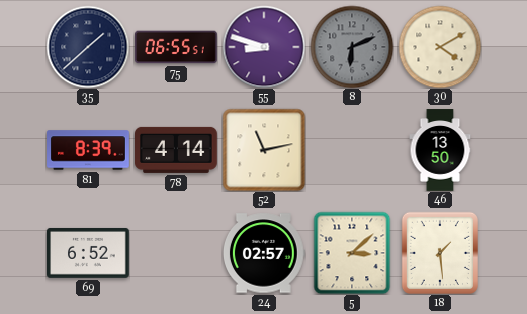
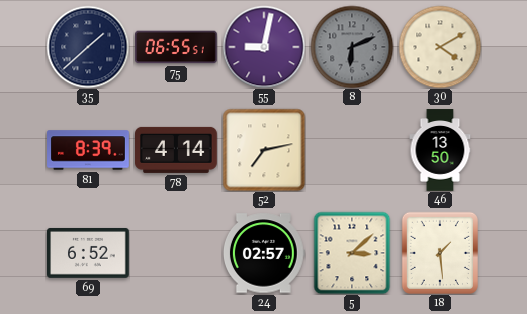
55: 8:48 -> 9:02 (264, 47)
52: 11:13 -> 7:13 (264, 150)
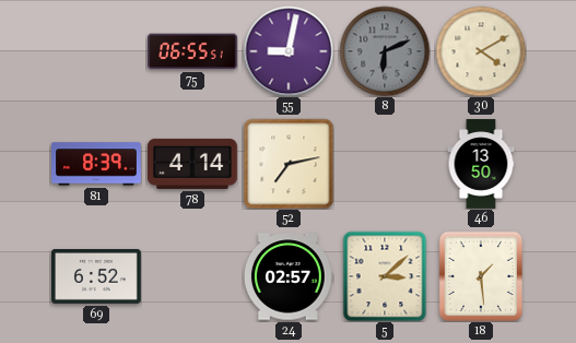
35: 1:38 -> none (88, 47)
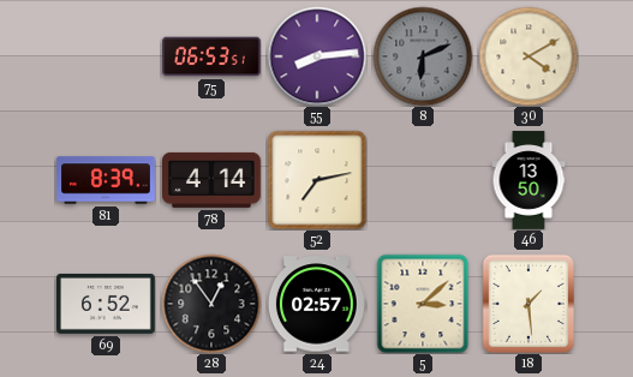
75: 06:55 -> 06:53 (211, 56)
55: 9:02 -> 8:14 (317, 56)
28: none -> 12:54 (211, 304)
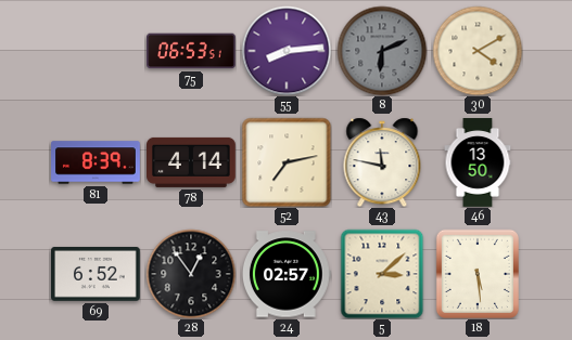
43: none -> 11:47 (382, 162)
18: 1:29 -> 5:29 (478, 274)
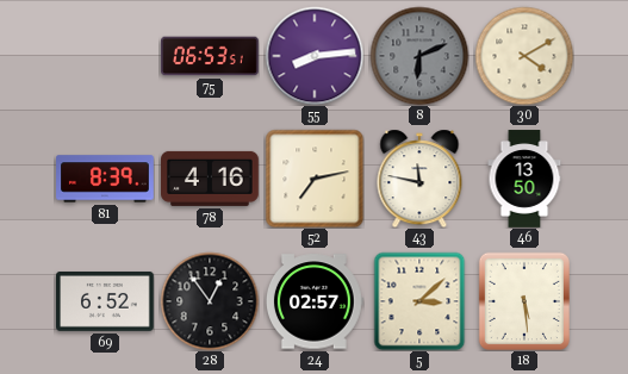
78: 4:14 -> 4:16 (210, 179)
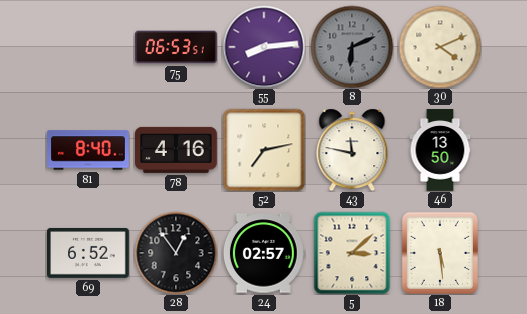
30: 4:10 -> 4:11 (440, 47)
81: 8:39 -> 8:40 (88, 150)
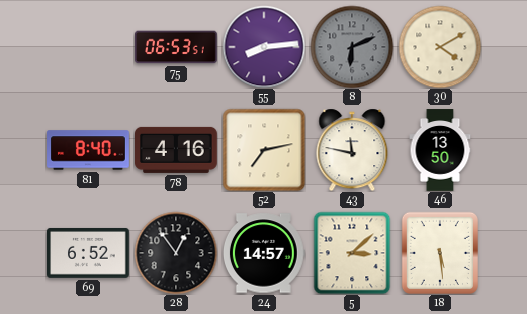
30: 4:11 -> 4:10 (440, 47)
24: 02:57 -> 14:57 (264, 253)
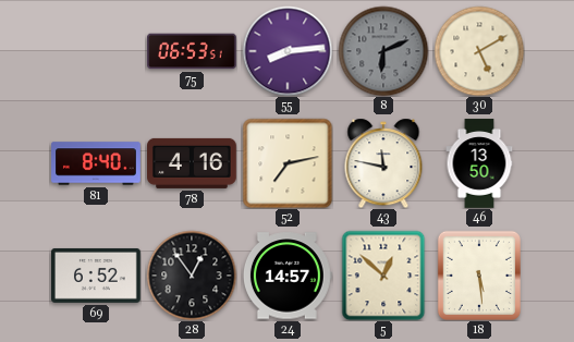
30: 4:10 -> 5:10 (479, 51)
5: 3:08 -> 12:52 (383, 276)
